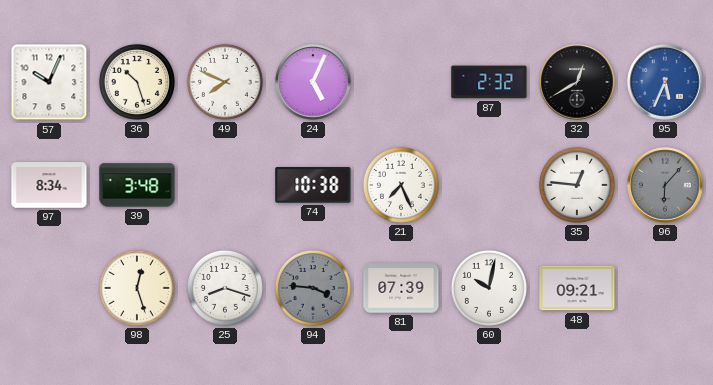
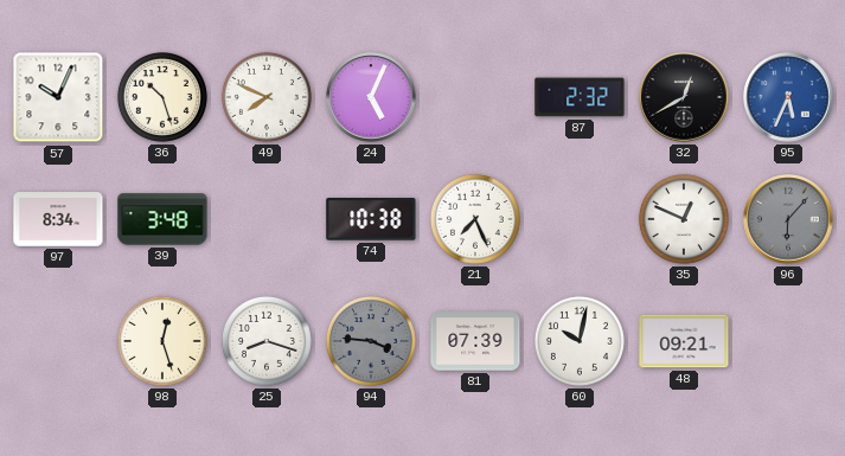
35: 12:46 -> 12:49 (684, 219)
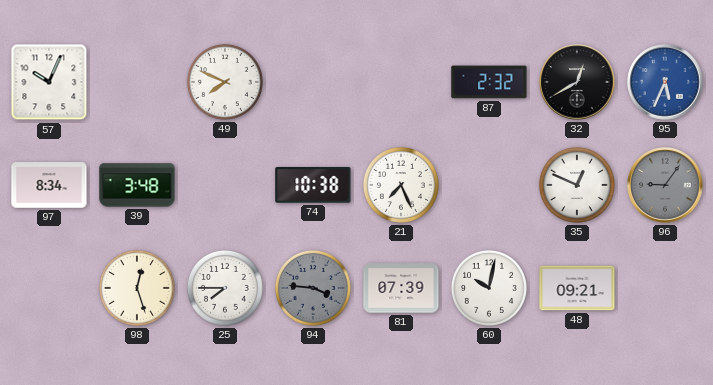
36: 10:27 -> none (162, 97)
24: 5:04 -> none (371, 97)
96: 6:07 -> 9:06 (665, 185)
25: 8:18 -> 7:45 (225, 288)
